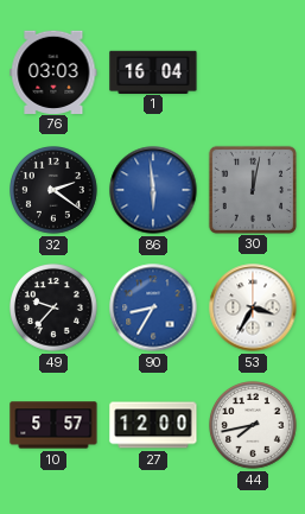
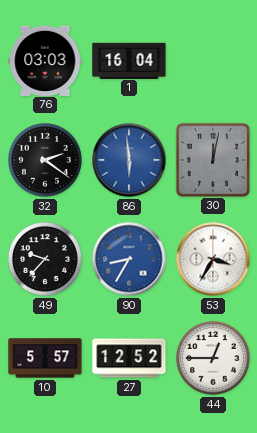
27: 12:00 -> 12:52 (129, 358)
44: 7:43 -> 12:45 (214, 359)
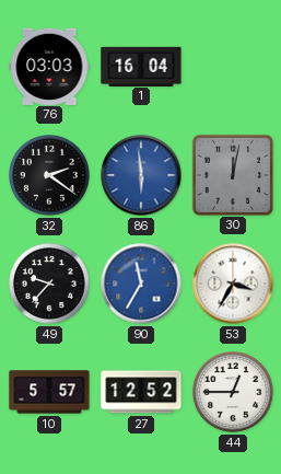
90: 8:35 -> 11:35 (141, 284)
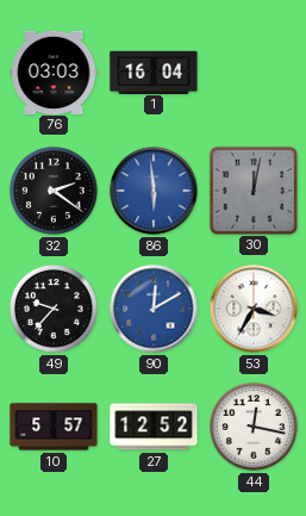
90: 11:35 -> 12:10 (154, 309)
44: 12:45 -> 12:17 (255, 428)
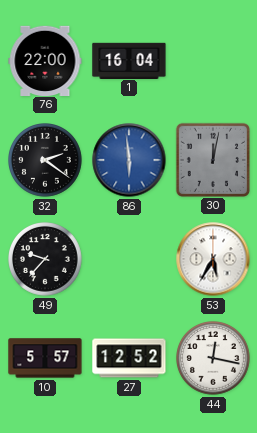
76: 03:03 -> 22:00 (45, 60)
90: 12:10 -> none (154, 309)
53: 3:35 -> 5:35 (213, 259)
